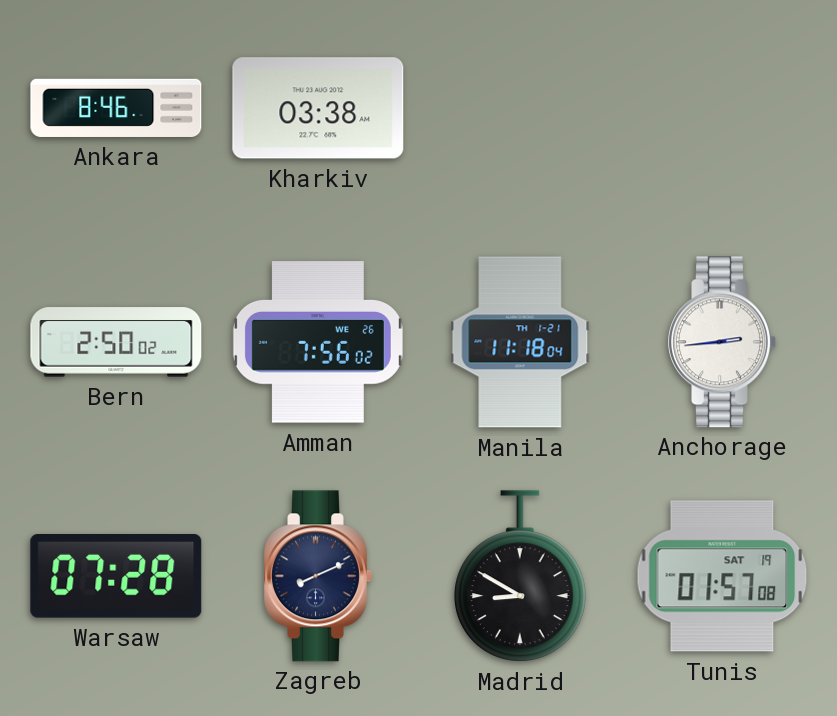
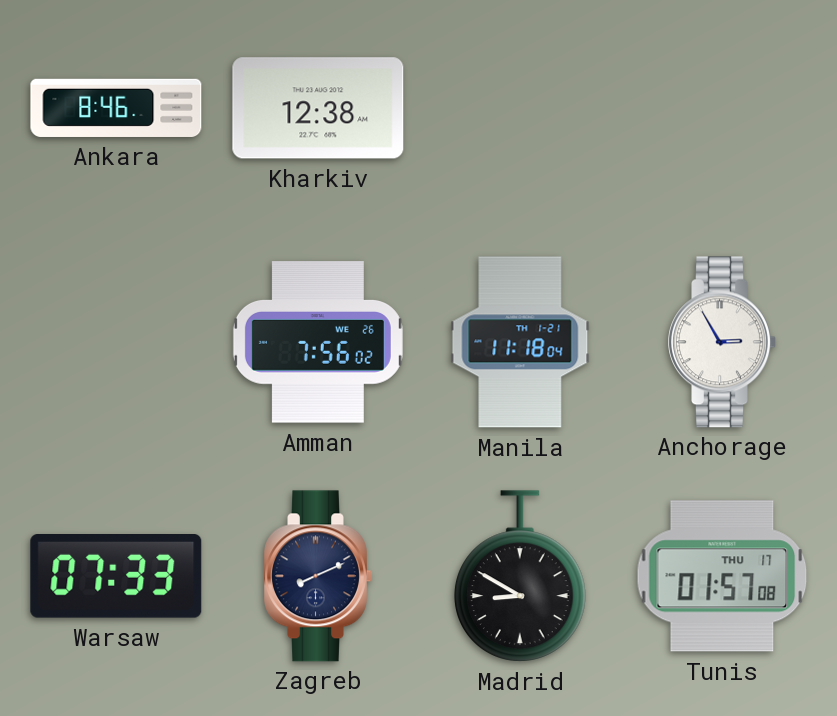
Kharkiv: 03:38 -> 12:38 (318, 108)
Bern: 2:50 -> none (116, 342)
Anchorage: 2:44 -> 2:55 (722, 342)
Warsaw: 07:28 -> 07:33 (116, 577)
Tunis date: SAT 19 -> THU 17 (722, 576)
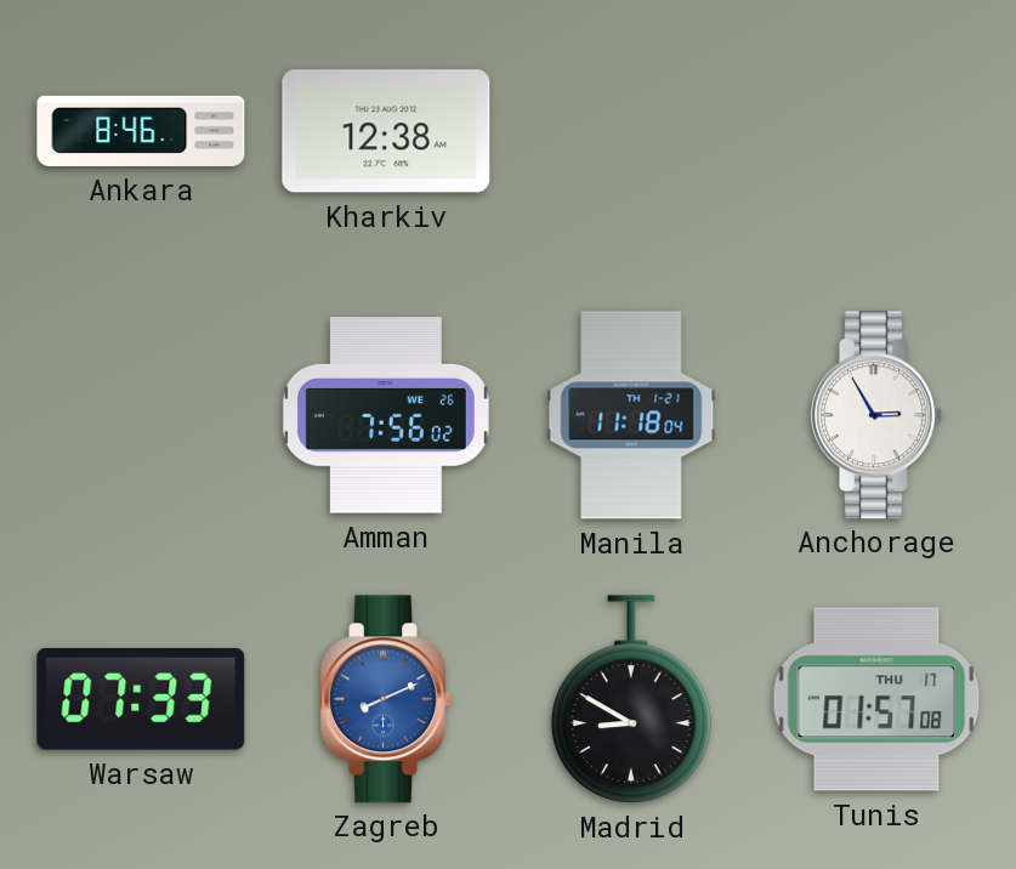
Zagreb dial: navy -> blue (386, 699)
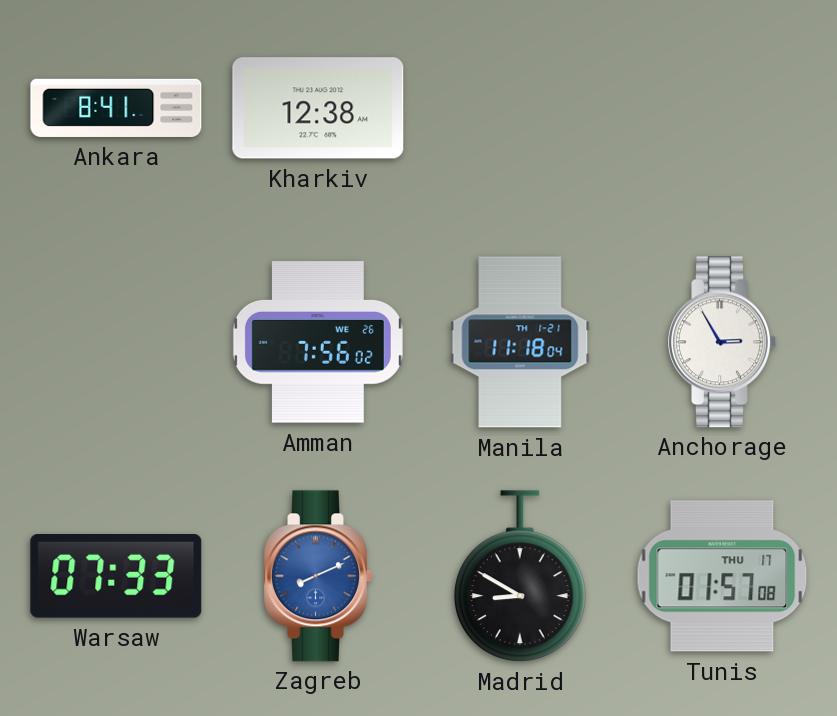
Ankara: 8:46 -> 8:41 (116, 108)
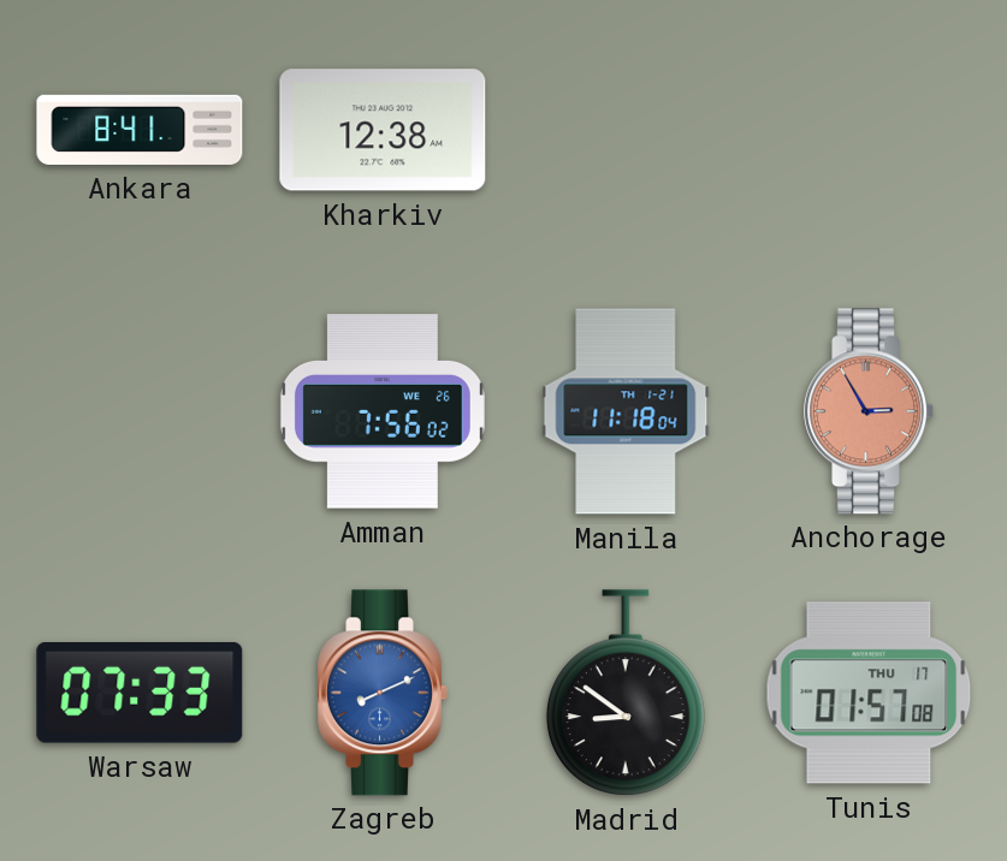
Anchorage dial: white -> salmon (869, 411)
Madrid: 8:50 -> 8:51 (626, 693)
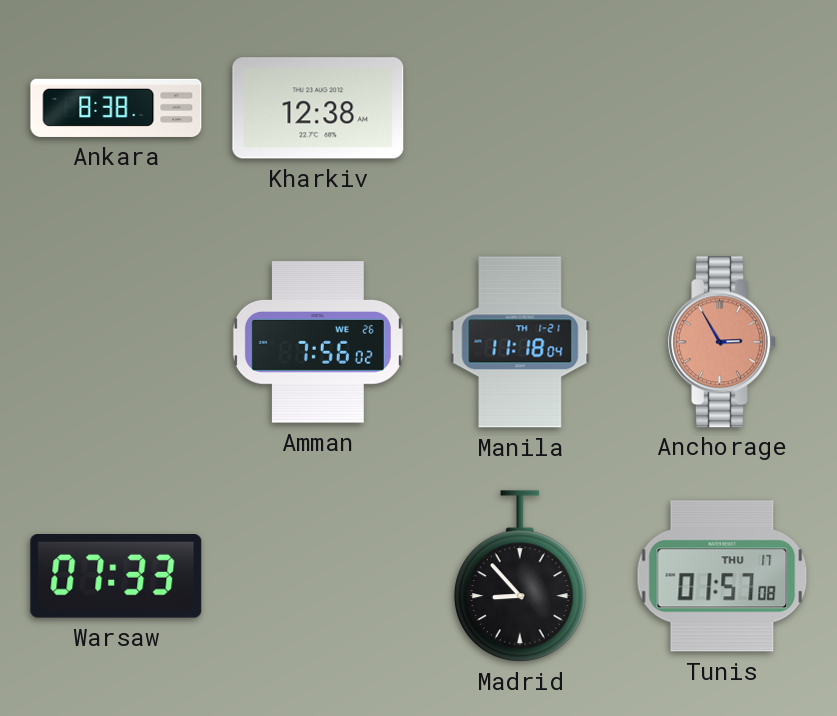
Ankara: 8:41 -> 8:38 (116, 108)
Zagreb: 8:11 -> none (383, 693)
Madrid: 8:51 -> 8:53 (520, 576)
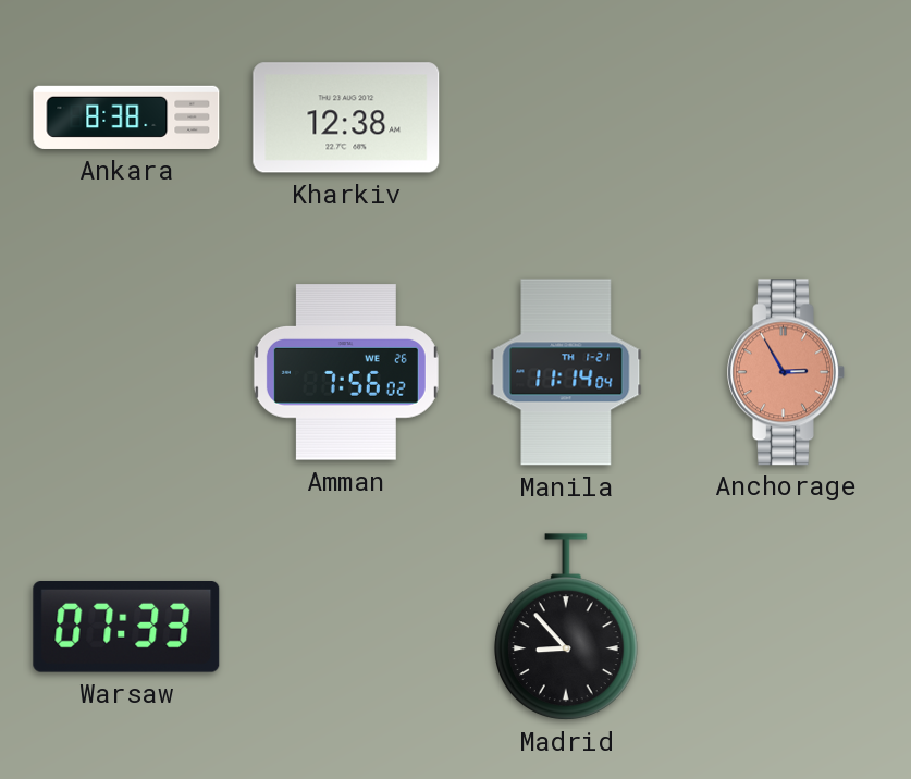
Manila: 11:18 -> 11:14 (566, 372)
Tunis: 01:57 -> none (722, 576)
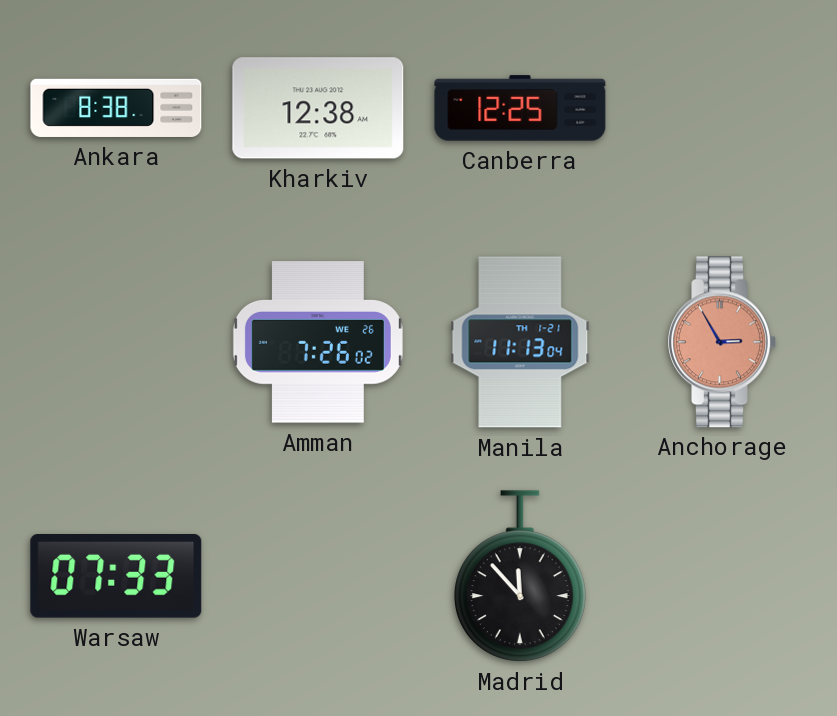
Canberra: none -> 12:25 (520, 108)
Amman: 7:56 -> 7:26 (318, 342)
Manila: 11:14 -> 11:13 (520, 342)
Madrid: 8:53 -> 11:53 (520, 576)
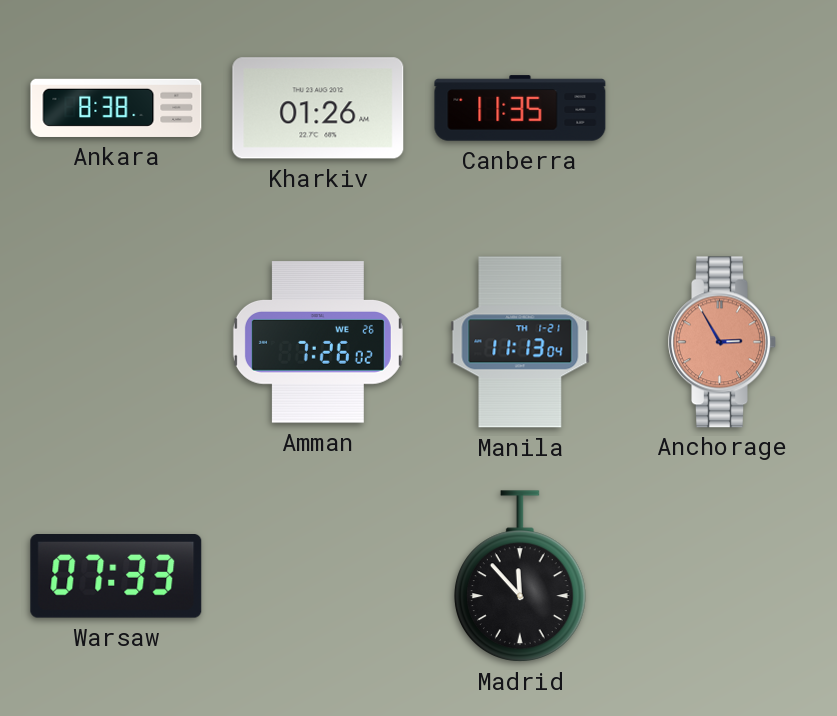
Kharkiv: 12:38 -> 01:26 (318, 108)
Canberra: 12:25 -> 11:35 (520, 108)
